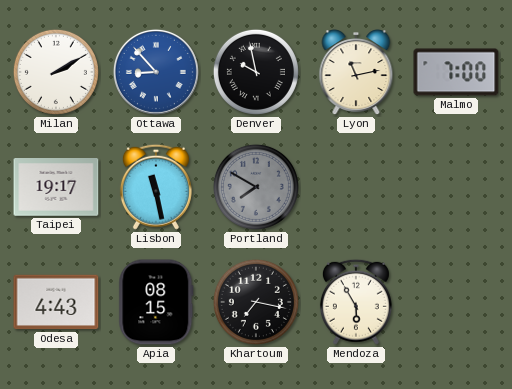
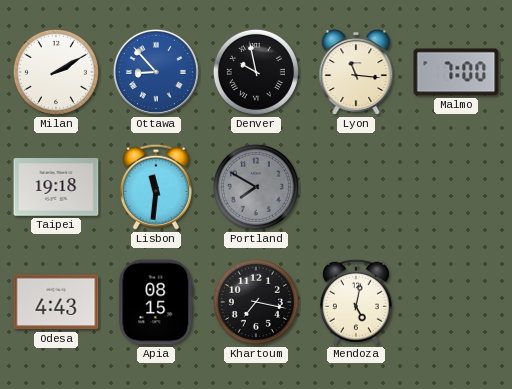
Lyon: 11:13 -> 11:16 (356, 73)
Taipei: 19:17 -> 19:18 (56, 187)
Lisbon: 11:28 -> 11:31 (156, 187)
Mendoza: 5:55 -> 5:02 (356, 302)
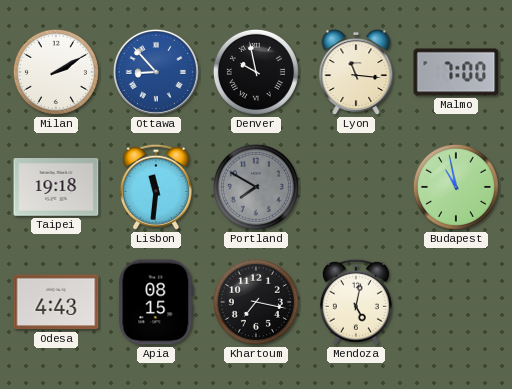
Budapest: none -> 10:58 (456, 187)
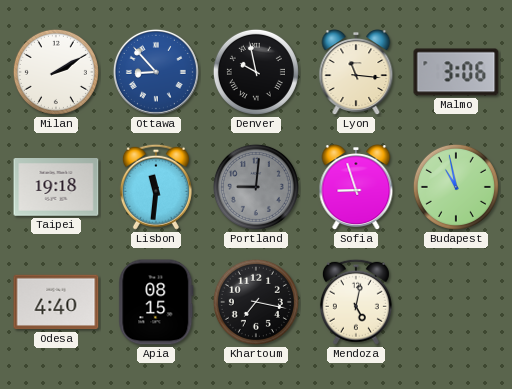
Malmo: 7:00 -> 3:06 (456, 72)
Portland: 7:50 -> 9:01 (256, 187)
Sofia: none -> 8:57 (356, 188)
Odesa: 4:43 -> 4:40 (56, 302)
